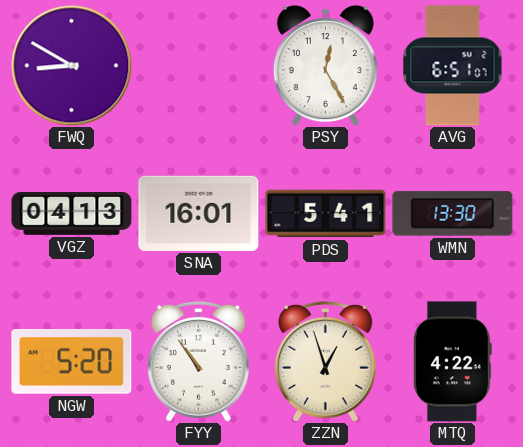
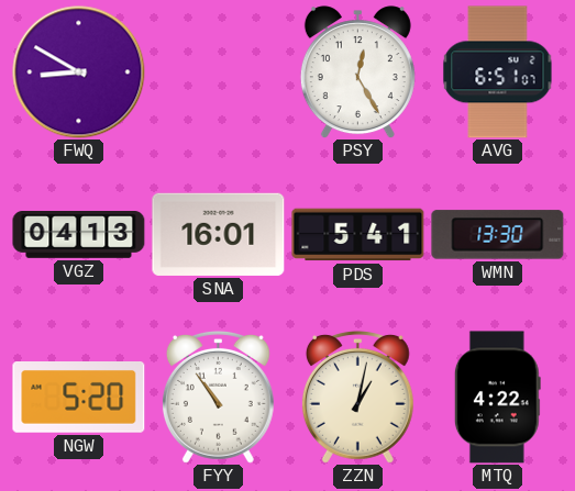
ZZN: 12:57 -> 1:02 (357, 397)
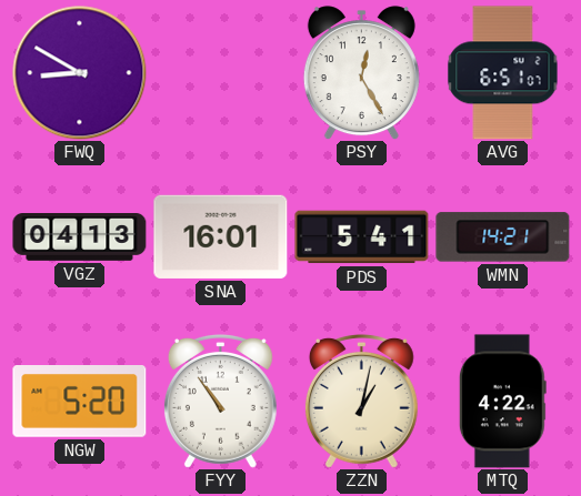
WMN: 13:30 -> 14:21 (503, 237)
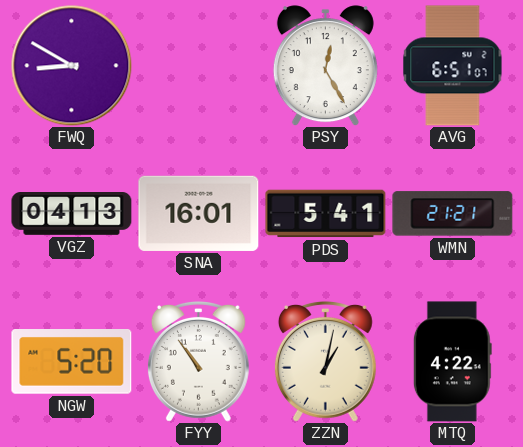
WMN: 14:21 -> 21:21 (453, 214)
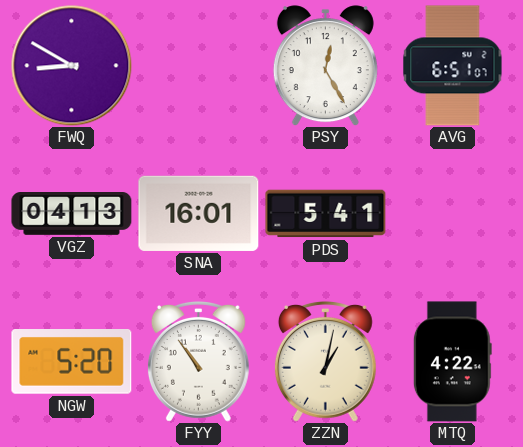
WMN: 21:21 -> none (453, 214)
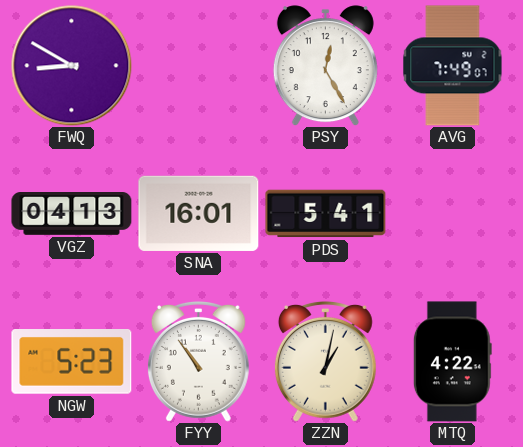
AVG: 6:51 -> 7:49 (453, 66)
NGW: 5:20 -> 5:23 (72, 362)
